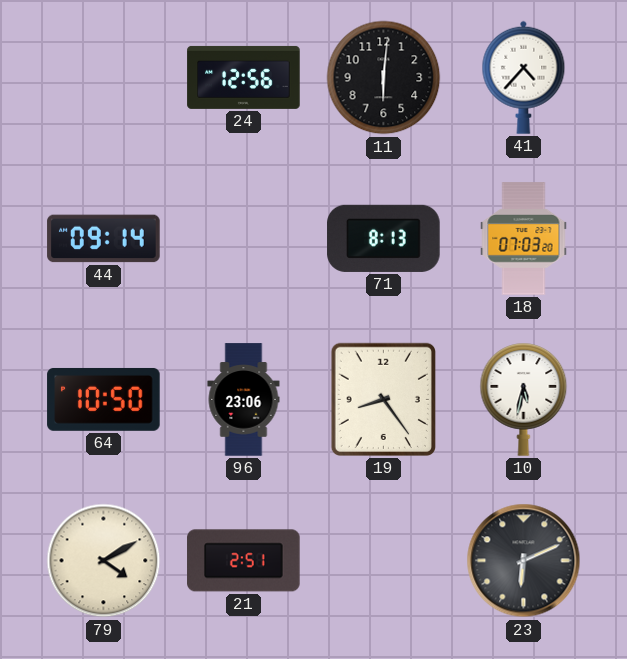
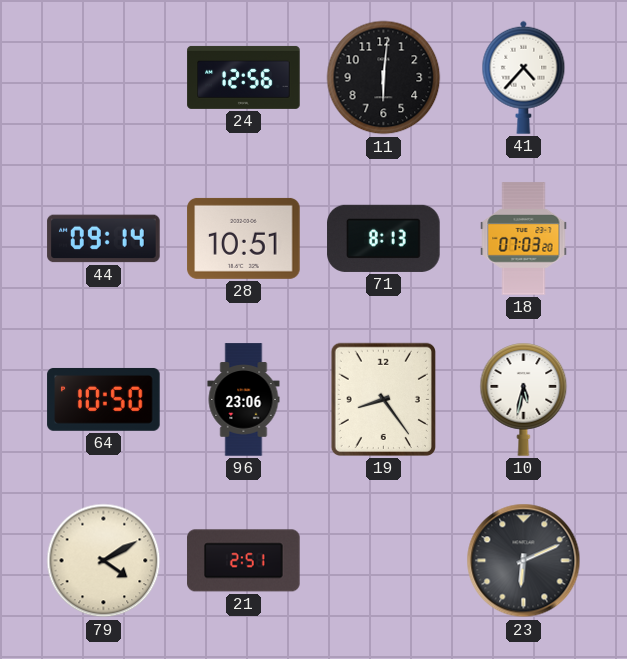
28: none -> 10:51 (244, 238)
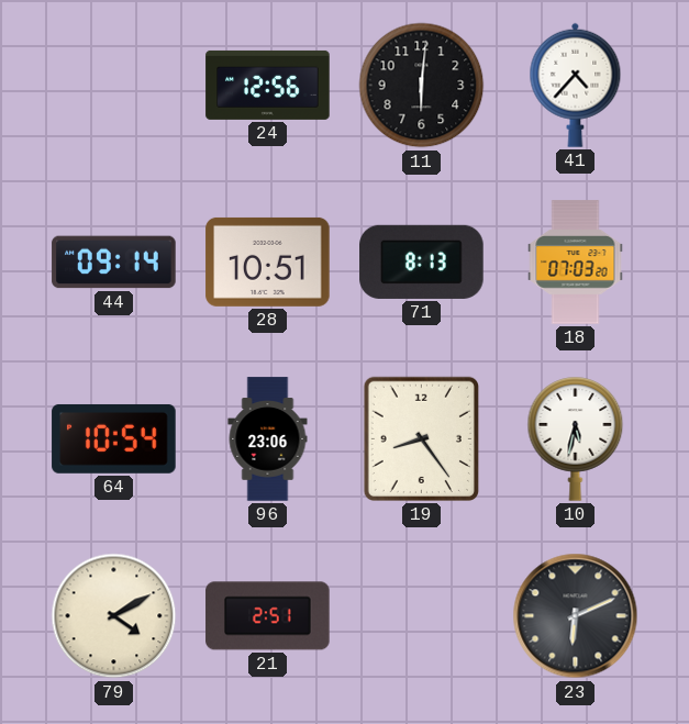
64: 10:50 -> 10:54 (114, 438)
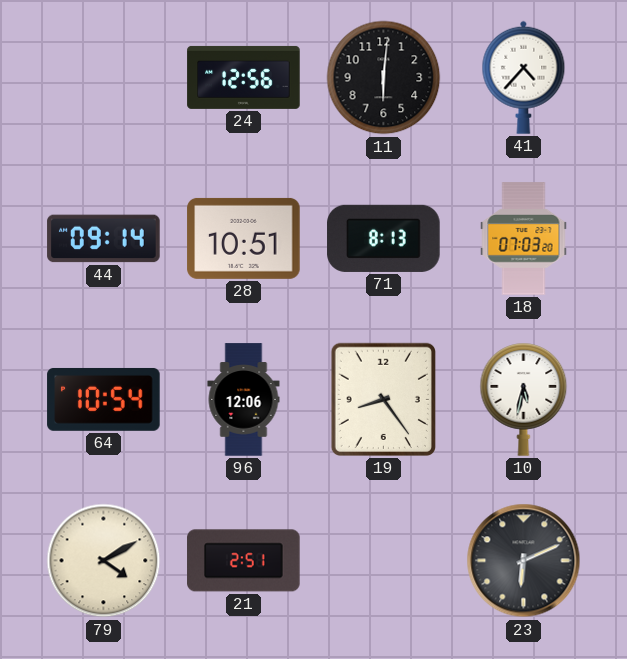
96: 23:06 -> 12:06 (244, 400)
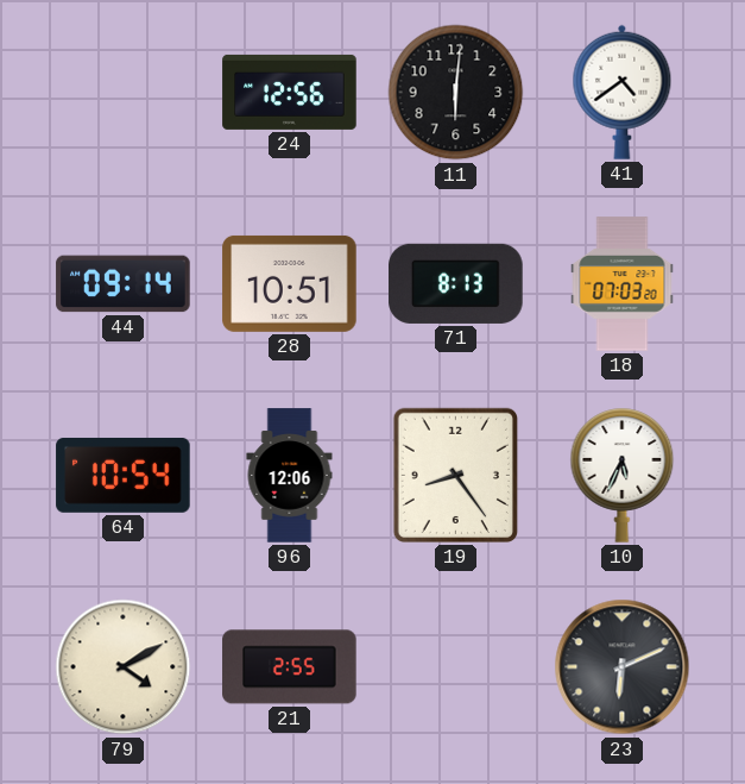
41: 4:37 -> 4:39 (623, 92)
10: 5:32 -> 5:34 (623, 476)
21: 2:51 -> 2:55 (290, 667)
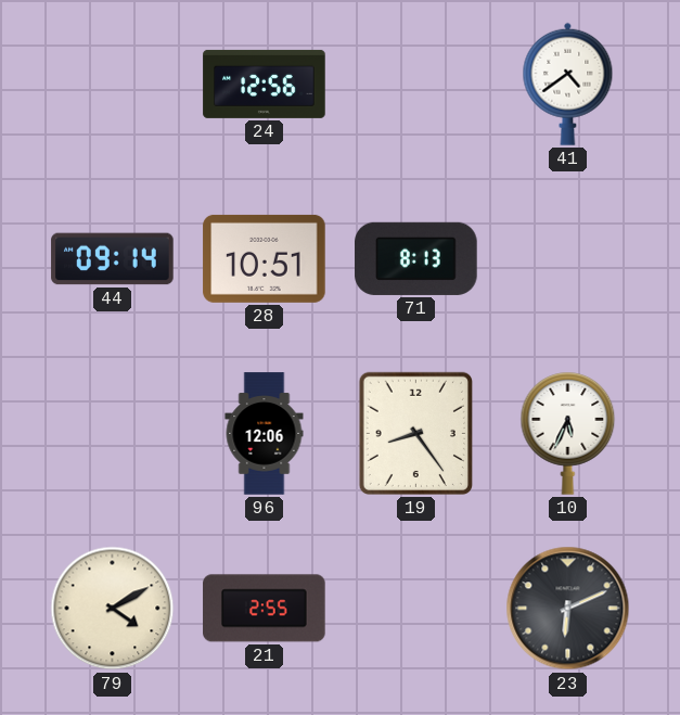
11: 6:01 -> none (456, 93)
18: 07:03 -> none (623, 284)
64: 10:54 -> none (124, 475)
